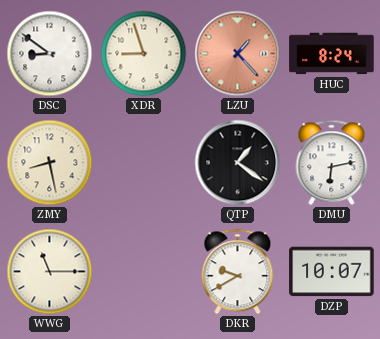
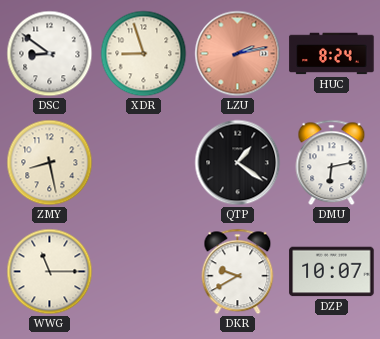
LZU: 1:23 -> 2:13 (238, 54)
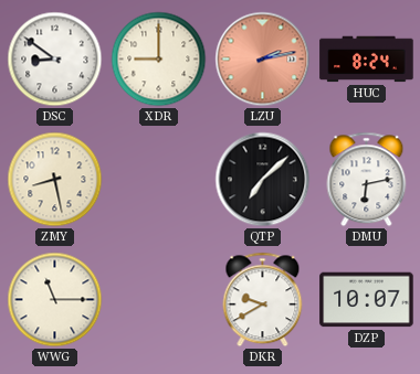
XDR: 8:57 -> 9:00 (159, 60)
QTP: 1:21 -> 7:08 (263, 180)
